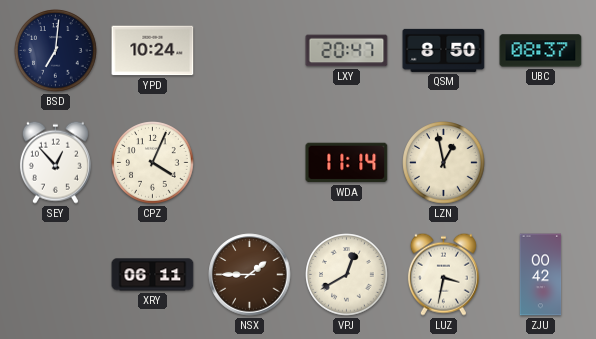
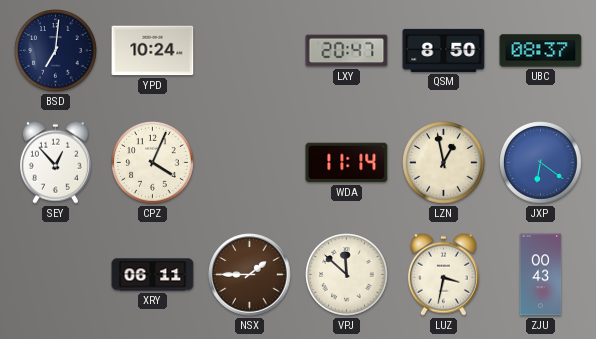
JXP: none -> 6:21 (541, 163)
VPJ: 12:40 -> 11:52 (347, 275)
ZJU: 00:42 -> 00:43 (541, 275)
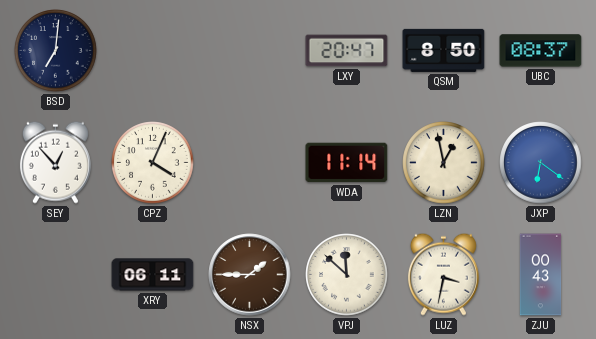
YPD: 10:24 -> none (153, 51)
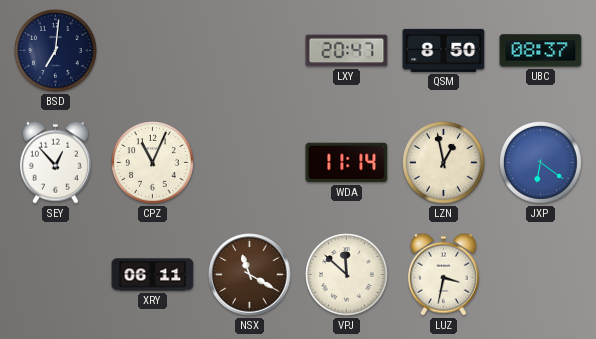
CPZ: 4:04 -> 11:04 (153, 163)
NSX: 1:45 -> 11:20 (250, 275)
ZJU: 00:43 -> none (541, 275)
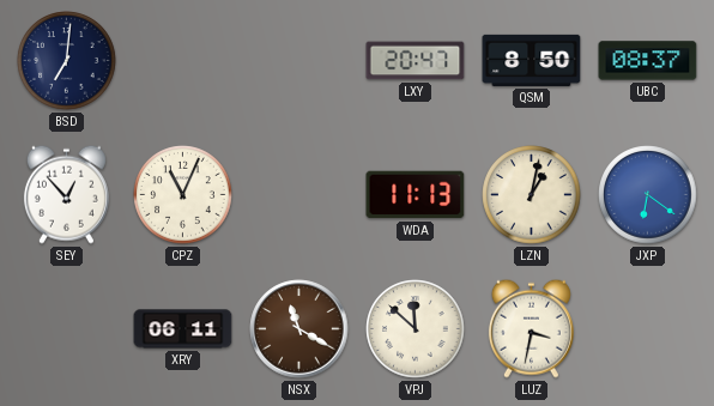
WDA: 11:14 -> 11:13 (416, 195)
LZN: 12:58 -> 1:02 (532, 195)
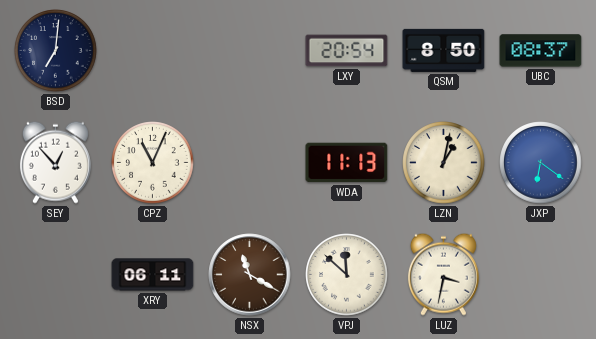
LXY: 20:47 -> 20:54 (347, 51)
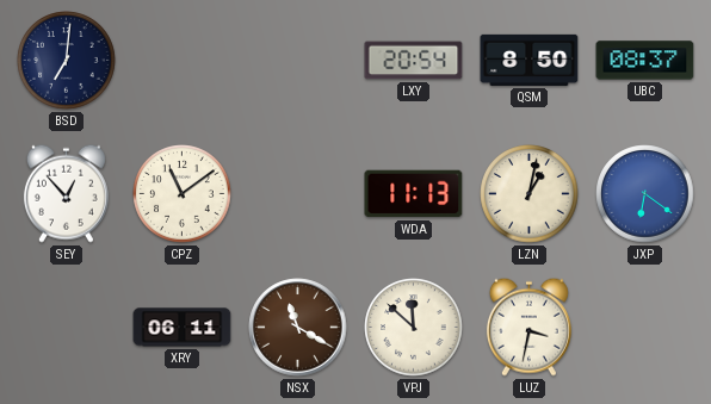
CPZ: 11:04 -> 11:09 (183, 194)
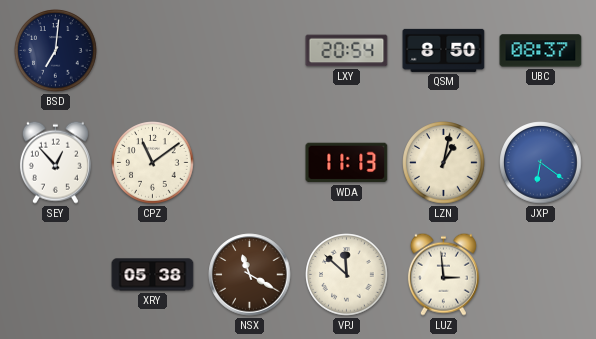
XRY: 06:11 -> 05:38 (153, 275)
LUZ: 3:32 -> 2:59 (443, 274)
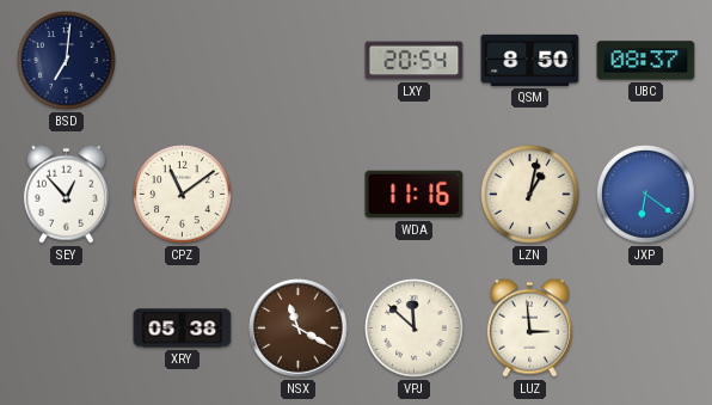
WDA: 11:13 -> 11:16 (415, 195)
